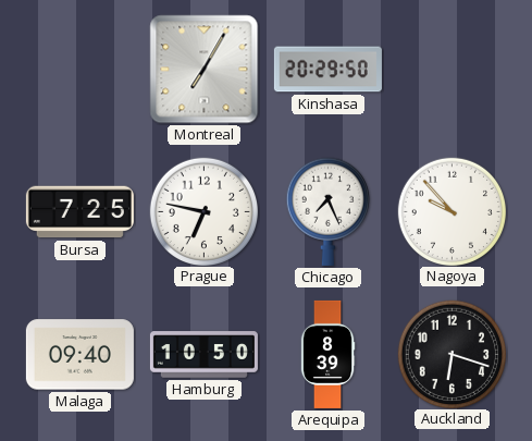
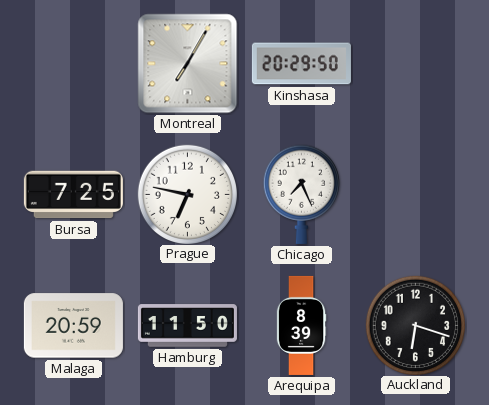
Nagoya: 9:53 -> none (451, 211)
Malaga: 09:40 -> 20:59 (73, 326)
Hamburg: 10:50 -> 11:50 (187, 326)
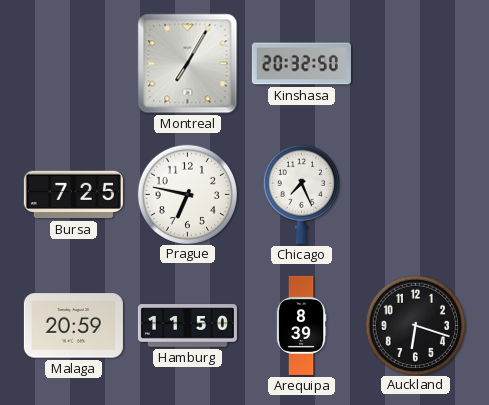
Kinshasa: 20:29 -> 20:32 (301, 64)
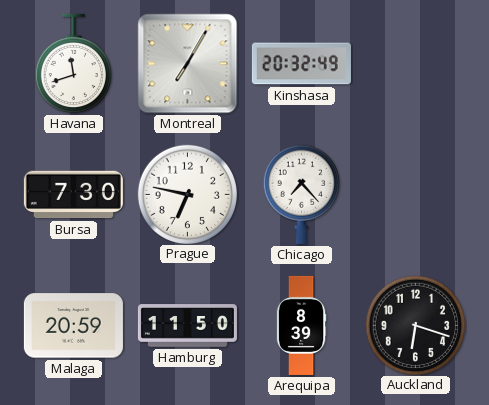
Havana: none -> 11:42 (73, 64)
Kinshasa: 20:32:50 -> 20:32:49 (301, 64)
Bursa: 7:25 -> 7:30 (73, 195)
Chicago: 7:26 -> 7:23 (301, 194)
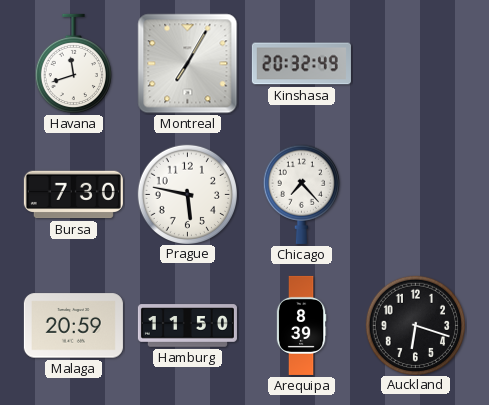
Prague: 6:47 -> 5:47 (187, 194)
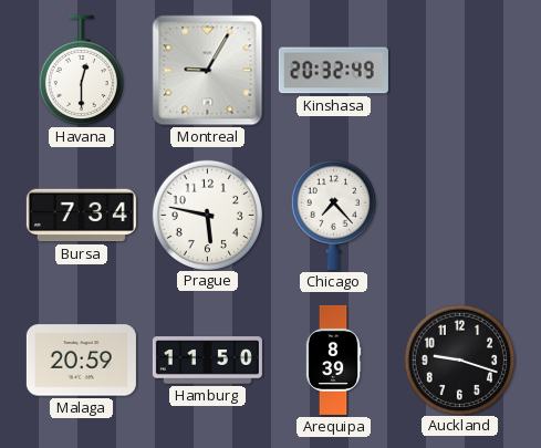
Havana: 11:42 -> 12:30 (81, 71)
Montreal: 7:05 -> 9:05 (208, 71)
Bursa: 7:30 -> 7:34 (81, 216)
Auckland: 6:18 -> 9:18 (459, 360)
